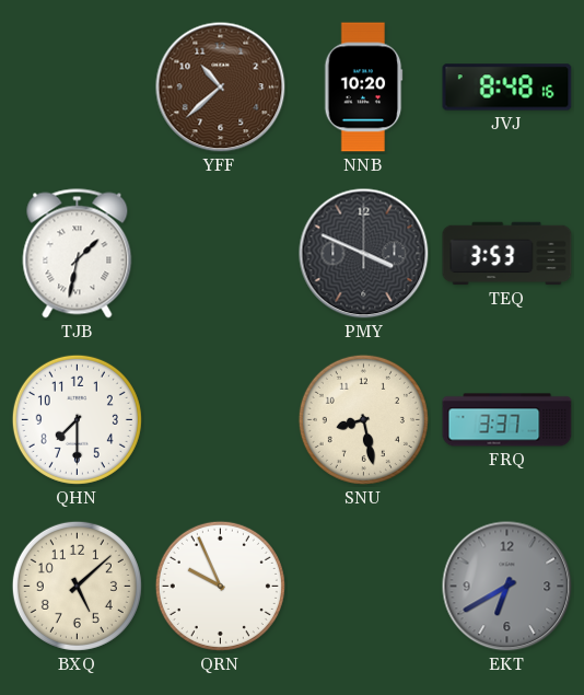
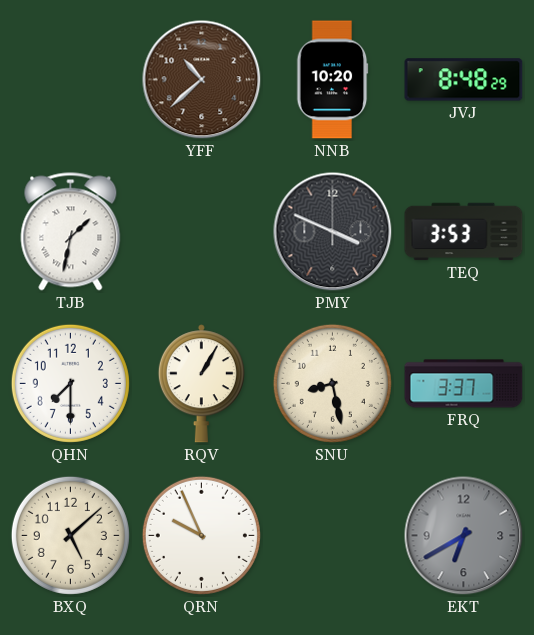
JVJ: 8:48:16 -> 8:48:29 (464, 80)
RQV: none -> 1:05 (201, 384)
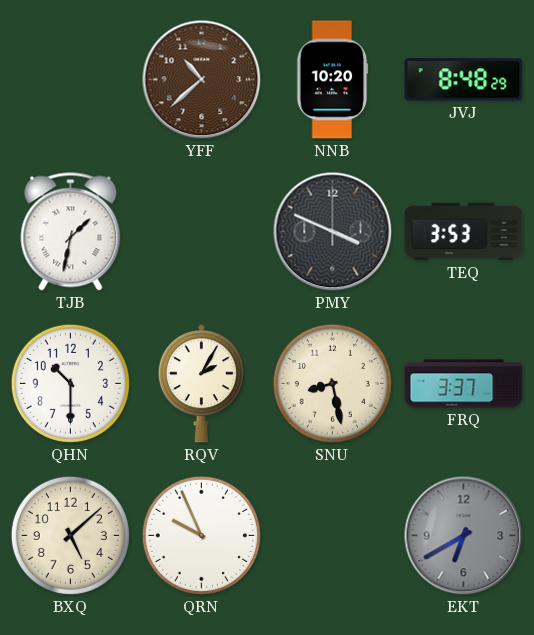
QHN: 7:30 -> 10:30 (70, 383)
RQV: 1:05 -> 2:05 (201, 384)
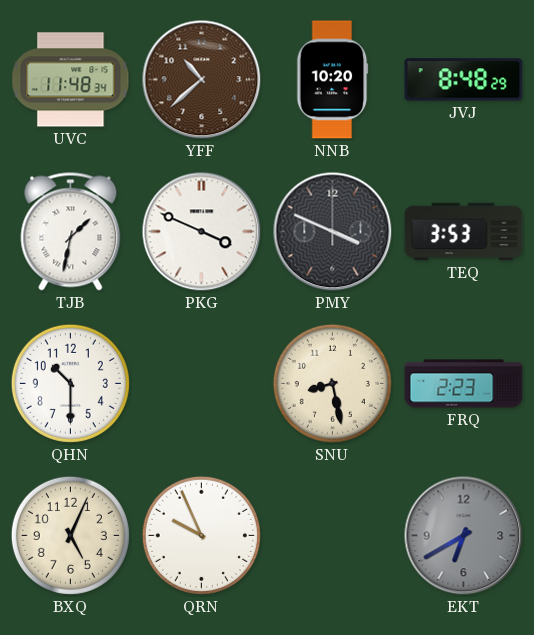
UVC: none -> 11:48 (71, 80)
PKG: none -> 3:49 (202, 232)
RQV: 2:05 -> none (201, 384)
FRQ: 3:37 -> 2:23 (464, 384)
BXQ: 5:08 -> 5:04 (70, 535)
